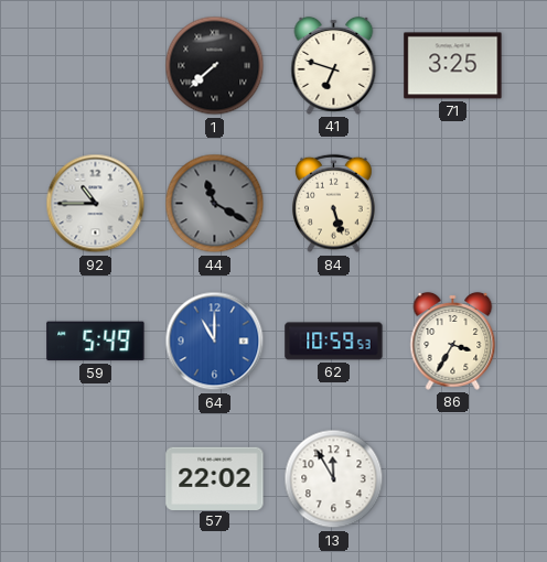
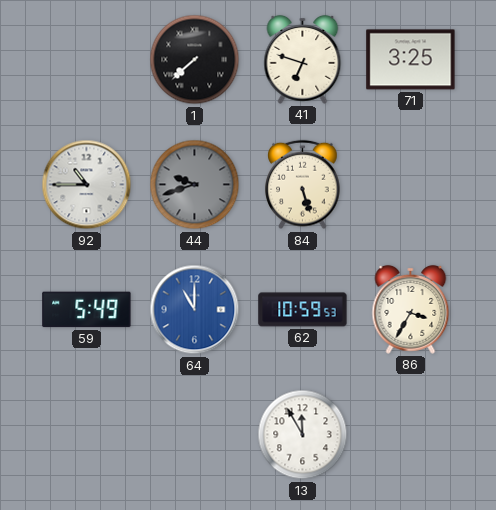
44: 11:20 -> 9:42 (195, 185)
57: 22:02 -> none (215, 478)
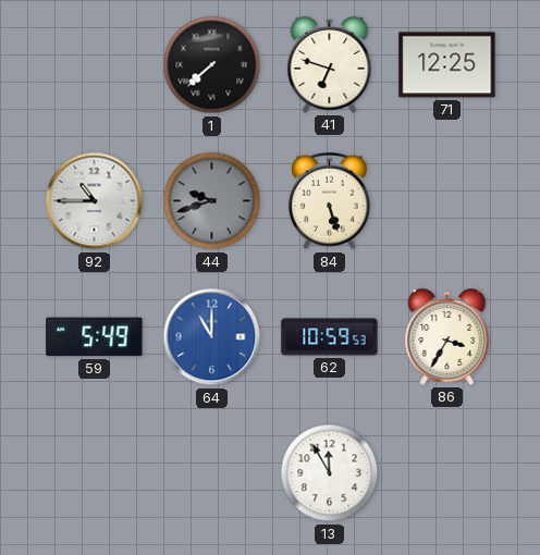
71: 3:25 -> 12:25 (447, 65)
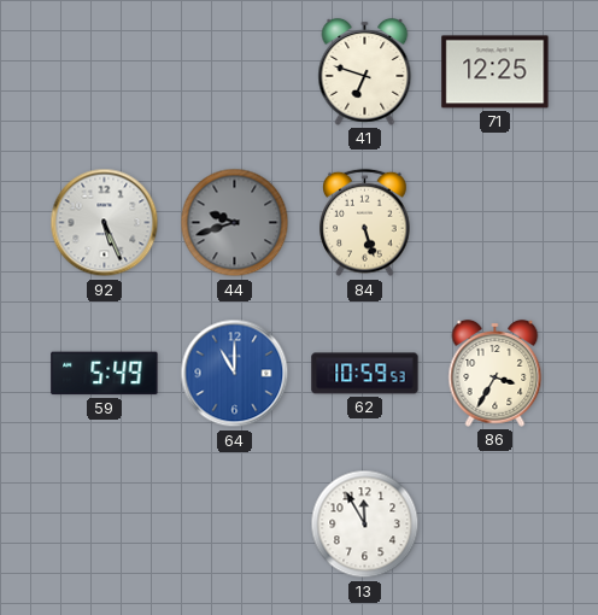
1: 7:38 -> none (212, 65)
92: 10:45 -> 5:26 (105, 223)
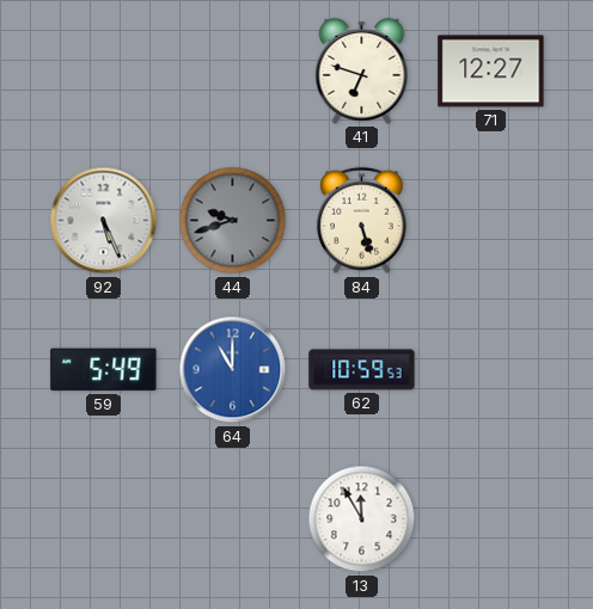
71: 12:25 -> 12:27 (491, 72)
86: 3:35 -> none (496, 373)
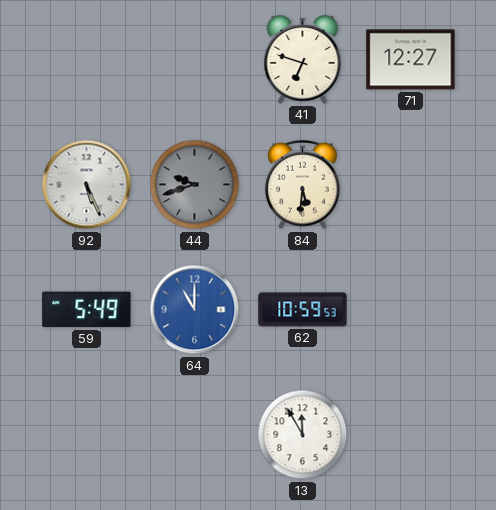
84: 5:27 -> 5:31 (303, 185)
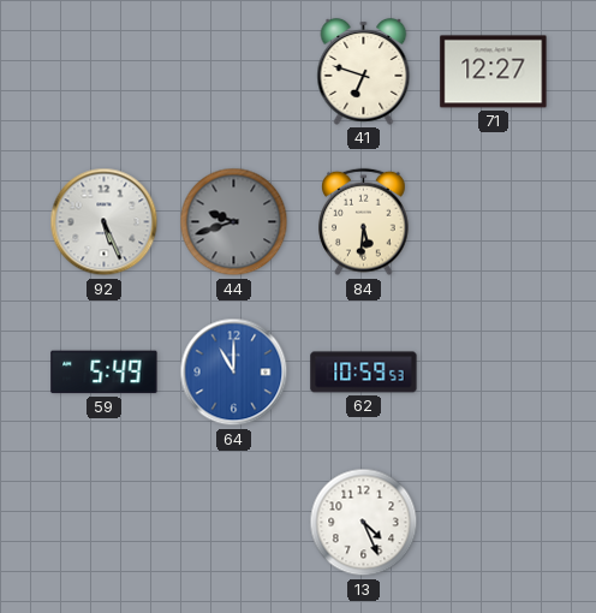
13: 11:55 -> 4:26 (364, 523)
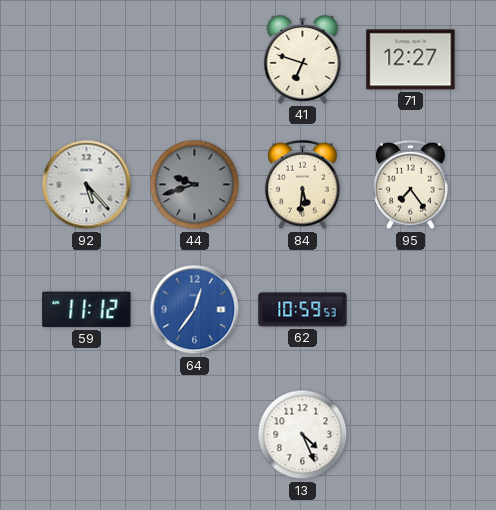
92: 5:26 -> 5:23 (87, 185)
95: none -> 7:24 (411, 185)
59: 5:49 -> 11:12 (87, 310)
64: 11:00 -> 12:36 (195, 310)
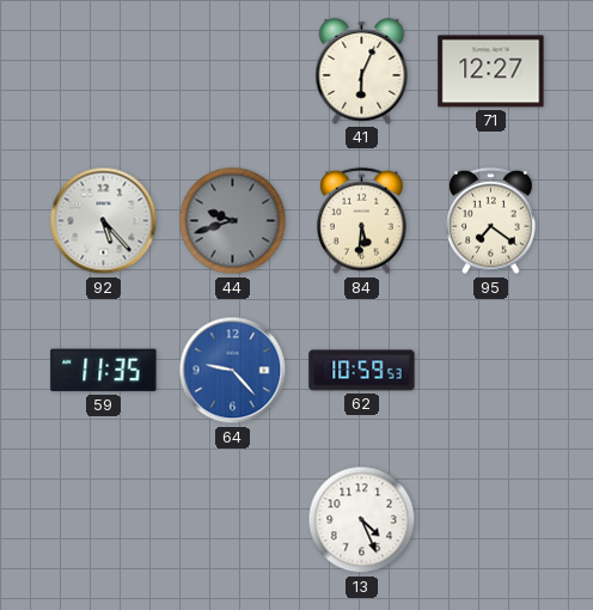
41: 6:48 -> 6:04 (362, 71)
95: 7:24 -> 7:21 (491, 221)
59: 11:12 -> 11:35 (104, 371)
64: 12:36 -> 9:23 (233, 371)
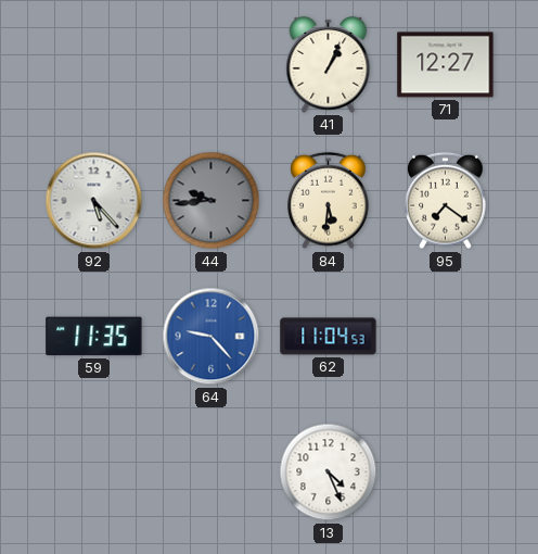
41: 6:04 -> 1:04 (329, 64)
44: 9:42 -> 9:44 (212, 201)
62: 10:59 -> 11:04 (329, 337)
